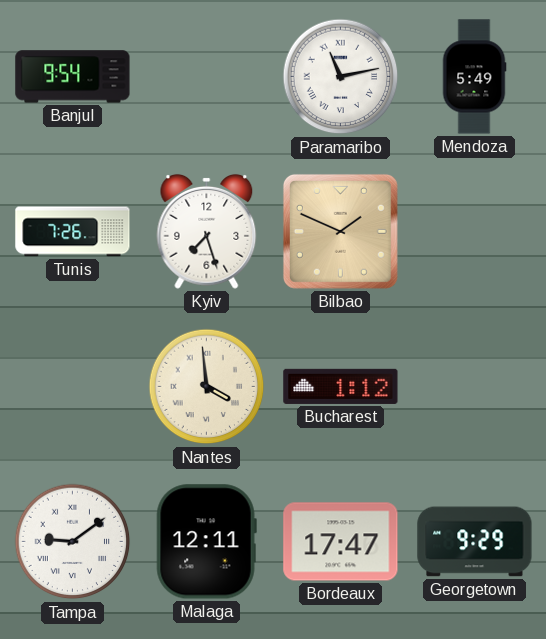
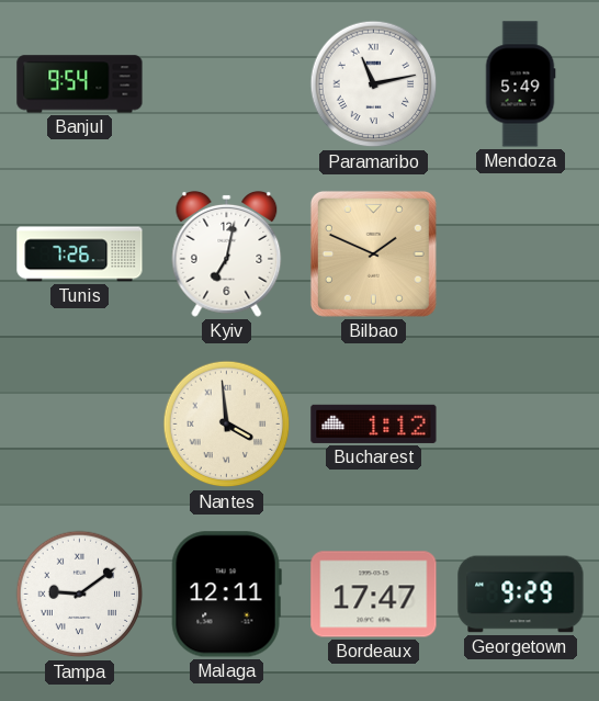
Kyiv: 7:27 -> 7:02 (227, 253)
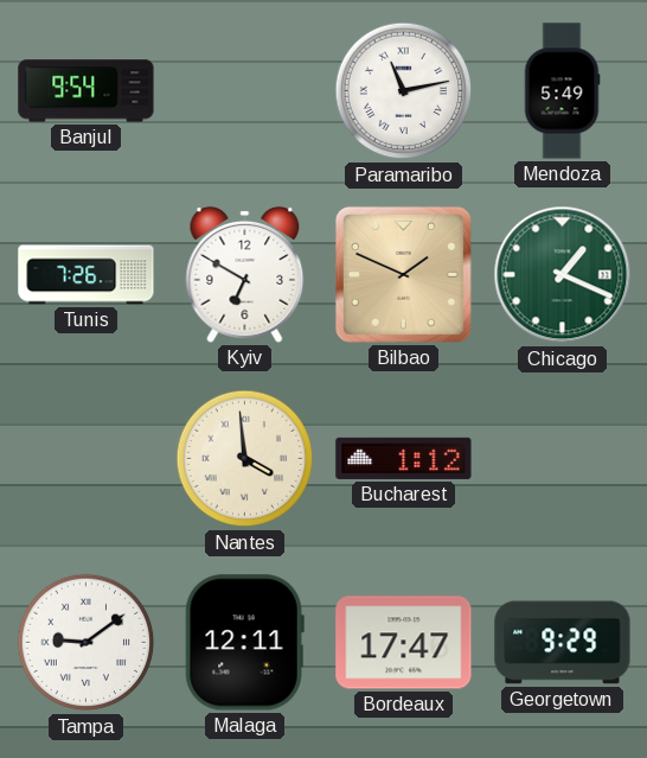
Kyiv: 7:02 -> 6:50 (245, 274)
Chicago: none -> 1:19 (563, 275)
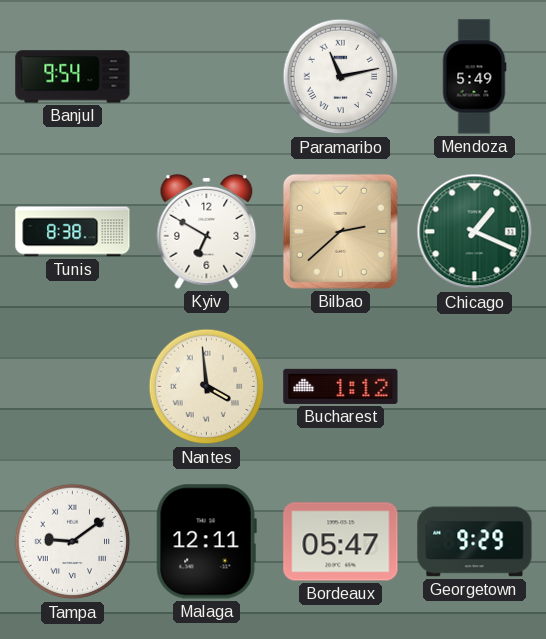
Tunis: 7:26 -> 8:38 (73, 232)
Bilbao: 1:49 -> 2:38 (340, 231)
Bordeaux: 17:47 -> 05:47 (341, 542)
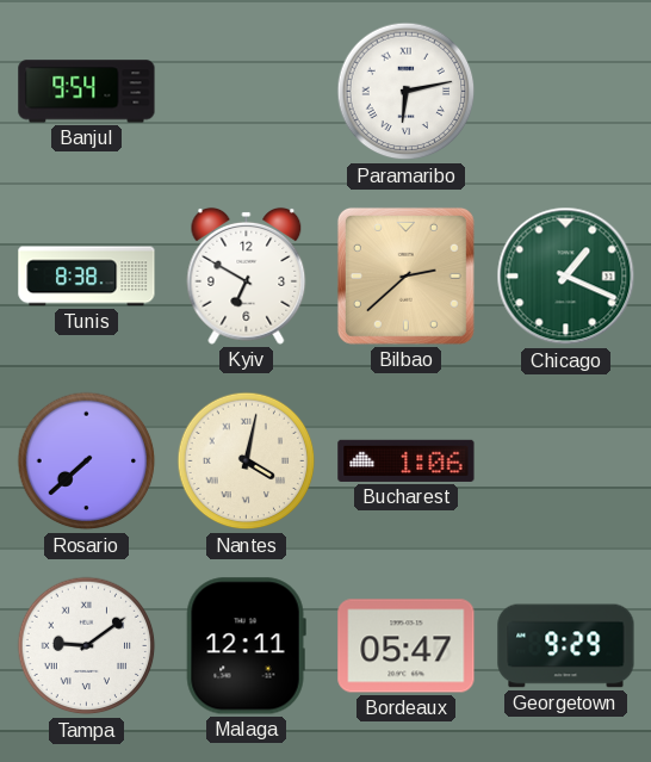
Paramaribo: 11:13 -> 6:13 (407, 92)
Mendoza: 5:49 -> none (474, 77)
Rosario: none -> 7:38 (87, 461)
Nantes: 3:59 -> 4:02 (247, 461)
Bucharest: 1:12 -> 1:06 (407, 460)
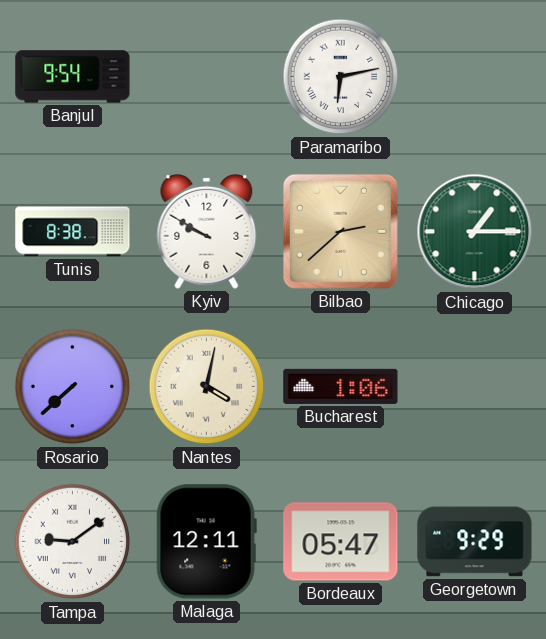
Kyiv: 6:50 -> 9:50 (207, 231)
Chicago: 1:19 -> 1:15 (475, 232)
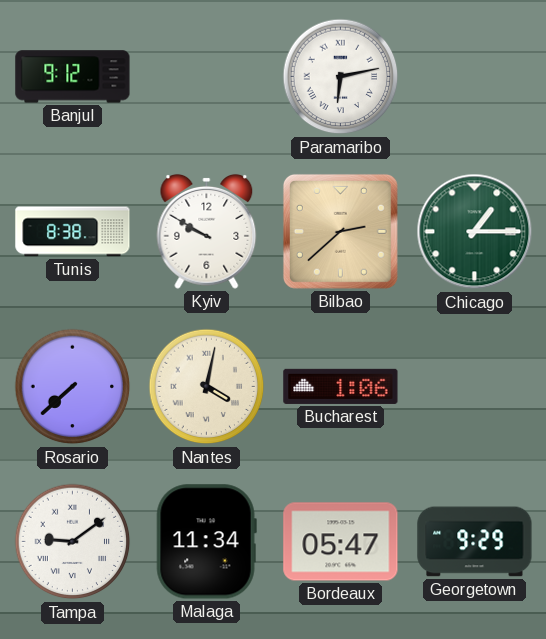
Banjul: 9:54 -> 9:12 (73, 77)
Malaga: 12:11 -> 11:34 (206, 542)
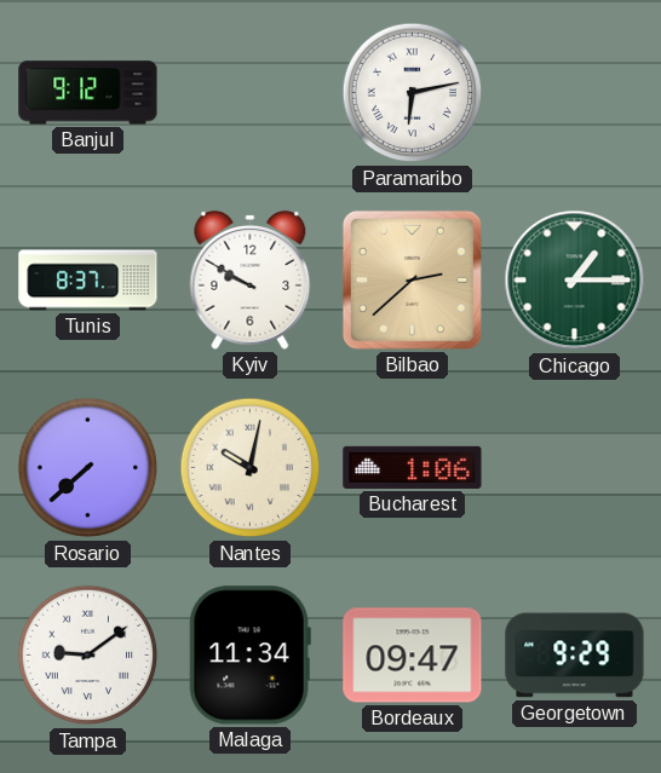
Tunis: 8:38 -> 8:37 (88, 281)
Nantes: 4:02 -> 10:02 (251, 468)
Bordeaux: 05:47 -> 09:47 (413, 656)
